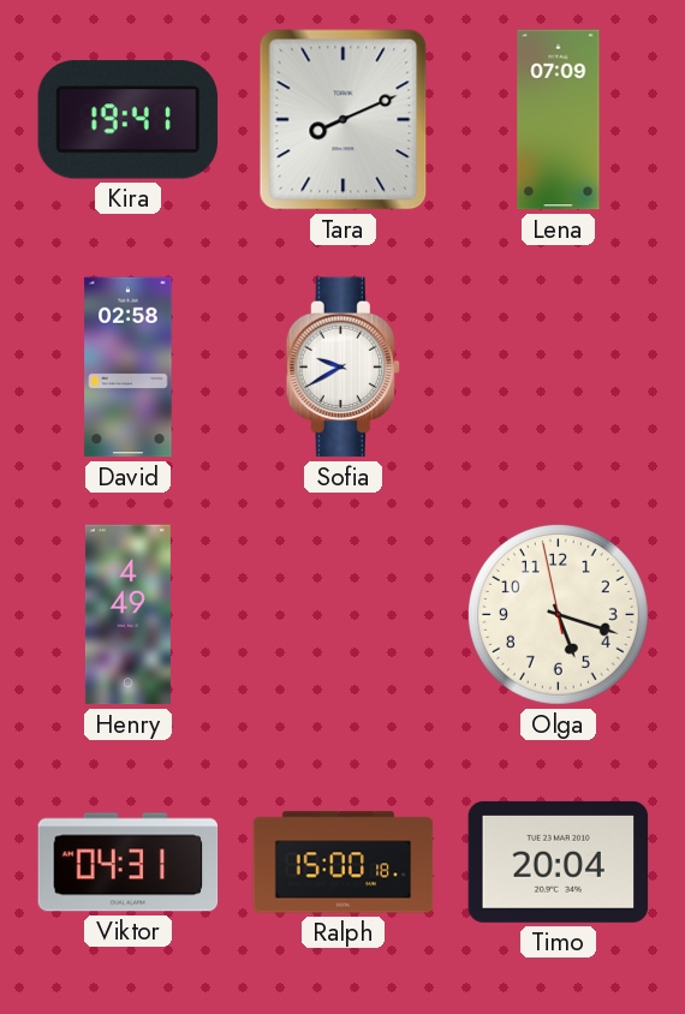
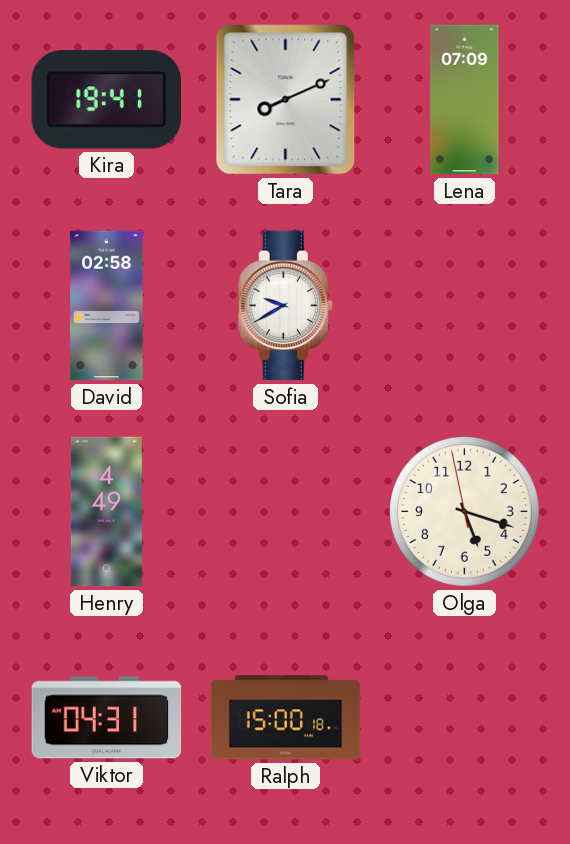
Timo: 20:04 -> none (559, 861)
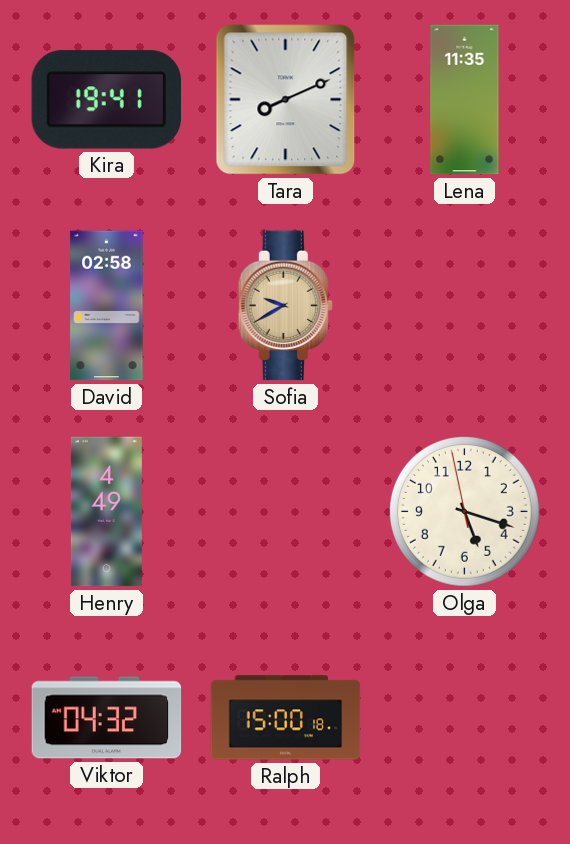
Lena: 07:09 -> 11:35 (465, 100)
Sofia dial: white -> champagne (285, 306)
Viktor: 04:31 -> 04:32 (107, 718)
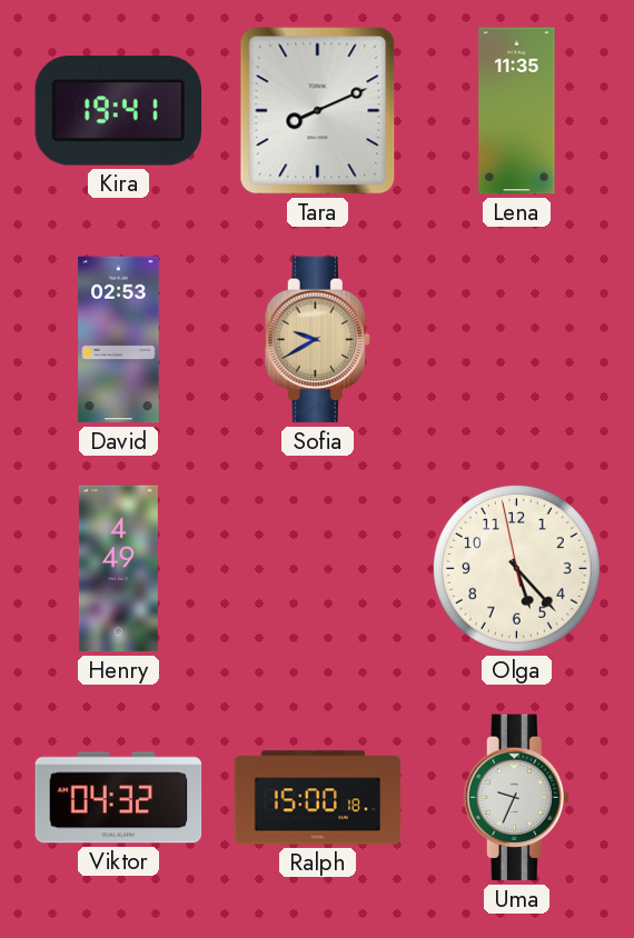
David: 02:58 -> 02:53 (119, 340)
Olga: 5:17 -> 5:22 (516, 568)
Uma: none -> 9:34 (516, 798)
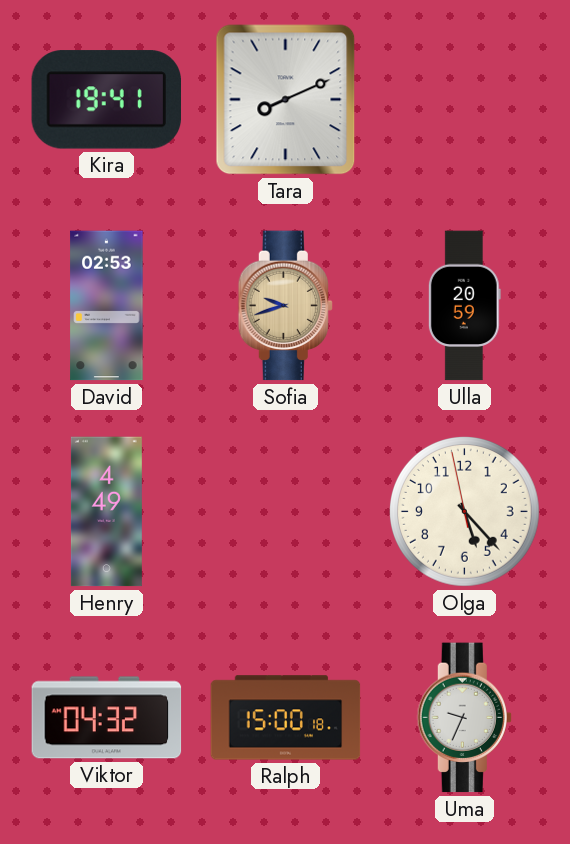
Lena: 11:35 -> none (517, 111)
Sofia: 9:40 -> 9:42 (285, 306)
Ulla: none -> 20:59 (464, 306)
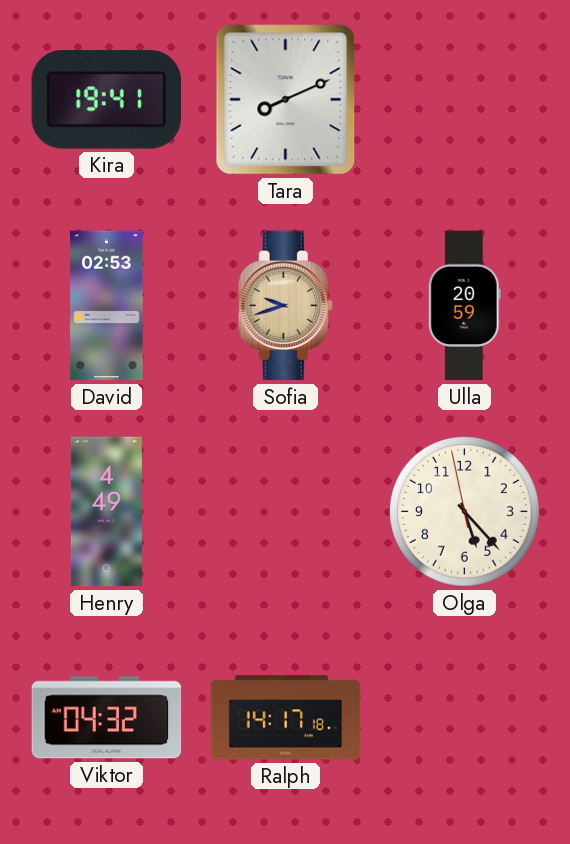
Ralph: 15:00 -> 14:17 (286, 718)
Uma: 9:34 -> none (464, 718)
